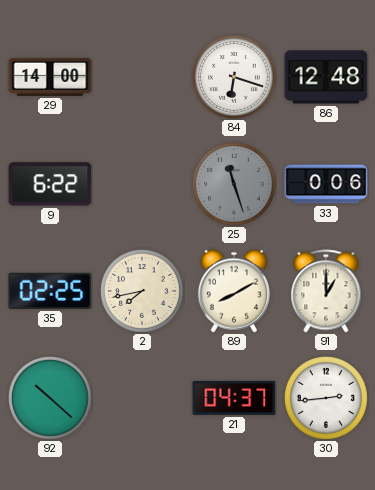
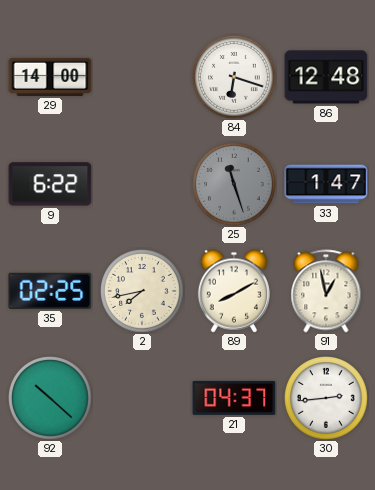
33: 0:06 -> 1:47 (326, 184)
91: 1:00 -> 12:58 (326, 291)
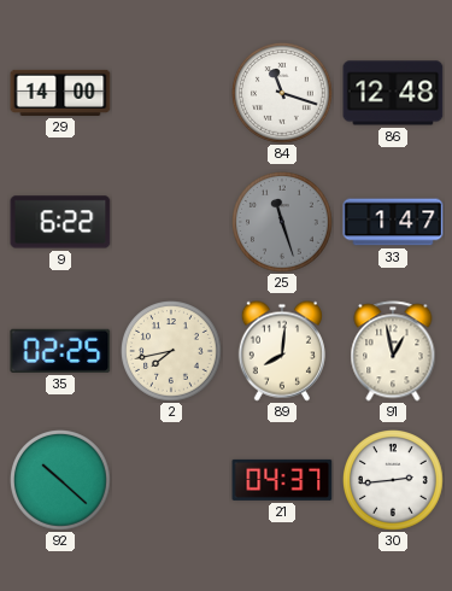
84: 6:18 -> 11:18 (283, 94)
89: 8:10 -> 8:01 (282, 351)
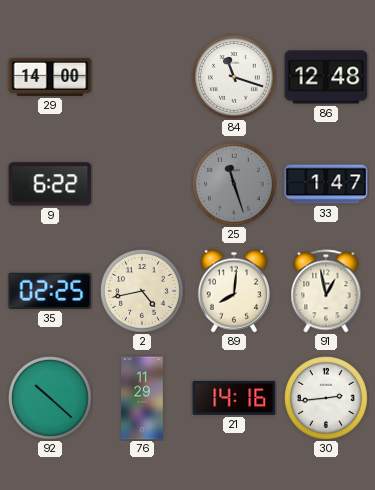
2: 7:43 -> 4:43 (143, 292)
76: none -> 11:29 (142, 398)
21: 04:37 -> 14:16 (234, 398)
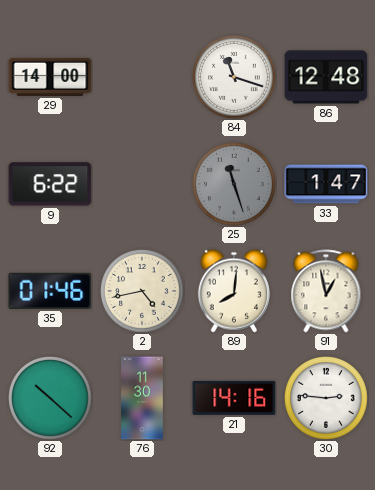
35: 02:25 -> 01:46 (50, 291)
76: 11:29 -> 11:30 (142, 398)
30: 2:44 -> 2:46 (327, 399)
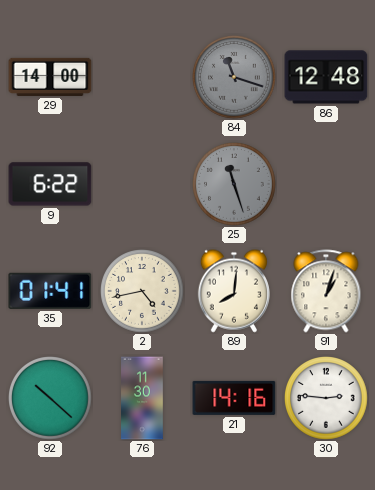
84 dial: white -> grey (235, 78)
33: 1:47 -> none (326, 184)
35: 01:46 -> 01:41 (50, 291)
91: 12:58 -> 1:03 (326, 291)
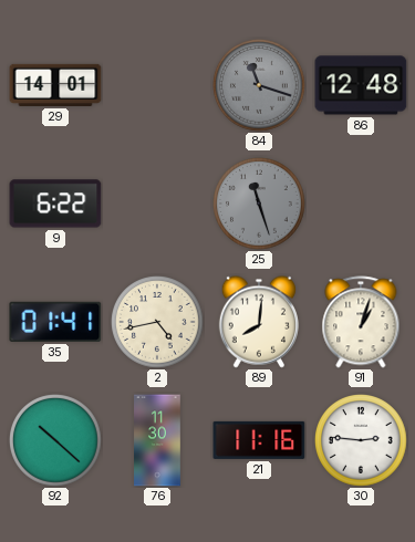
29: 14:00 -> 14:01 (55, 85)
21: 14:16 -> 11:16 (259, 440)
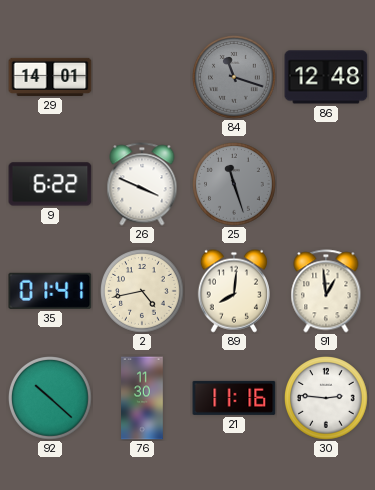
26: none -> 3:49 (142, 184)
91: 1:03 -> 12:59 (326, 291)
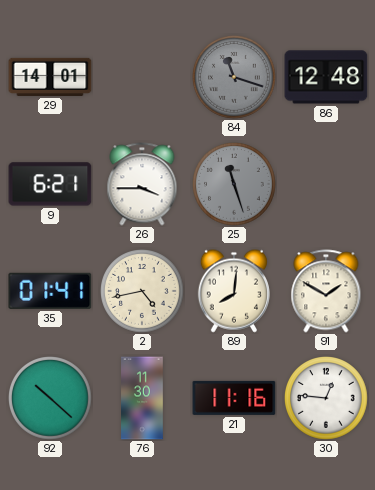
9: 6:22 -> 6:21 (50, 184)
26: 3:49 -> 3:45 (142, 184)
91: 12:59 -> 1:50 (326, 291)
30: 2:46 -> 12:46 (327, 399)
